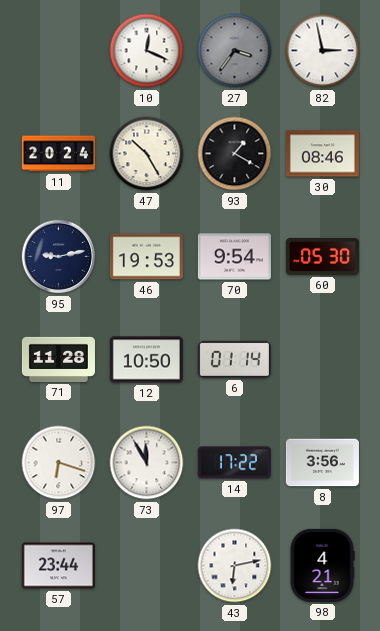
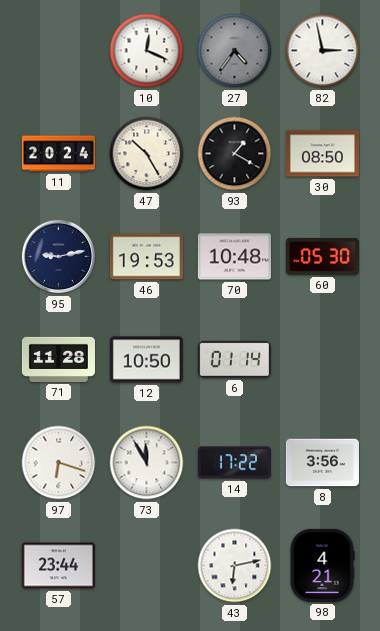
27: 3:36 -> 4:36 (235, 51)
30: 08:46 -> 08:50 (322, 154)
70: 9:54 -> 10:48 (234, 257)
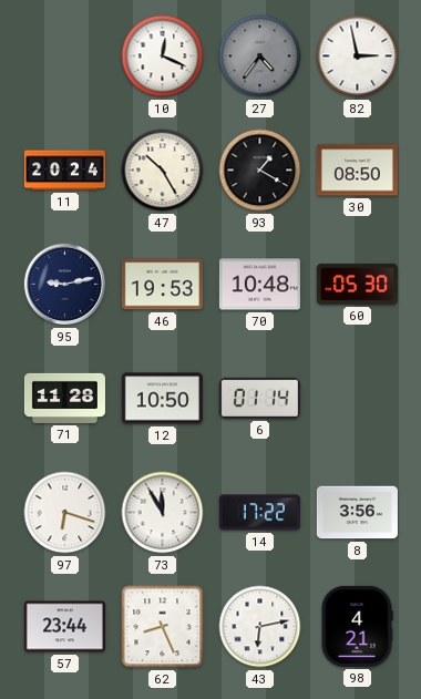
62: none -> 8:26 (163, 627)
